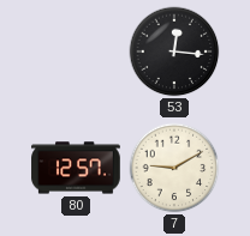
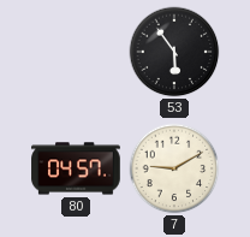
53: 12:16 -> 5:54 (174, 52)
80: 12:57 -> 04:57 (76, 168)
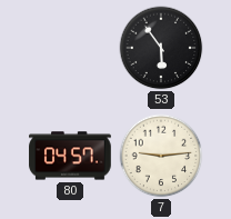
7: 9:10 -> 9:14 (161, 156)
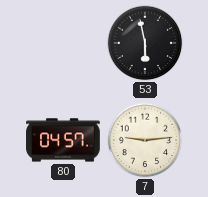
53: 5:54 -> 5:58 (145, 43)
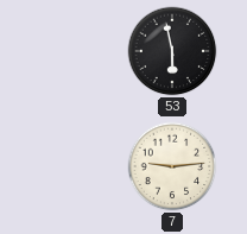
80: 04:57 -> none (63, 140)
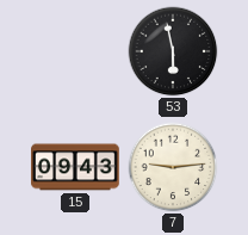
15: none -> 09:43 (75, 167)
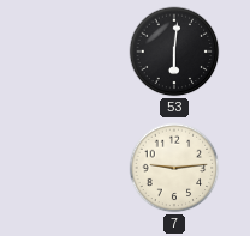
53: 5:58 -> 6:01 (174, 52)
15: 09:43 -> none (75, 167)
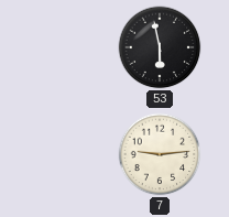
53: 6:01 -> 5:58 (160, 47)
